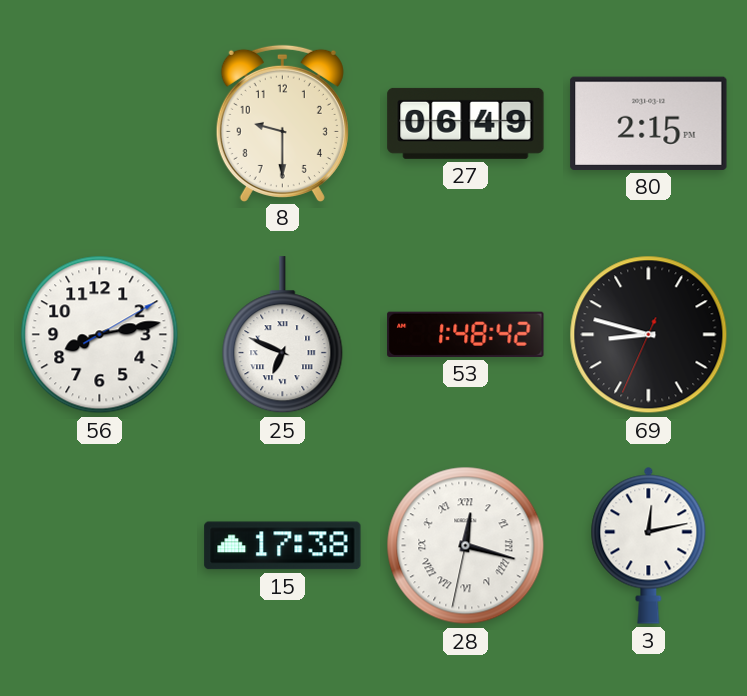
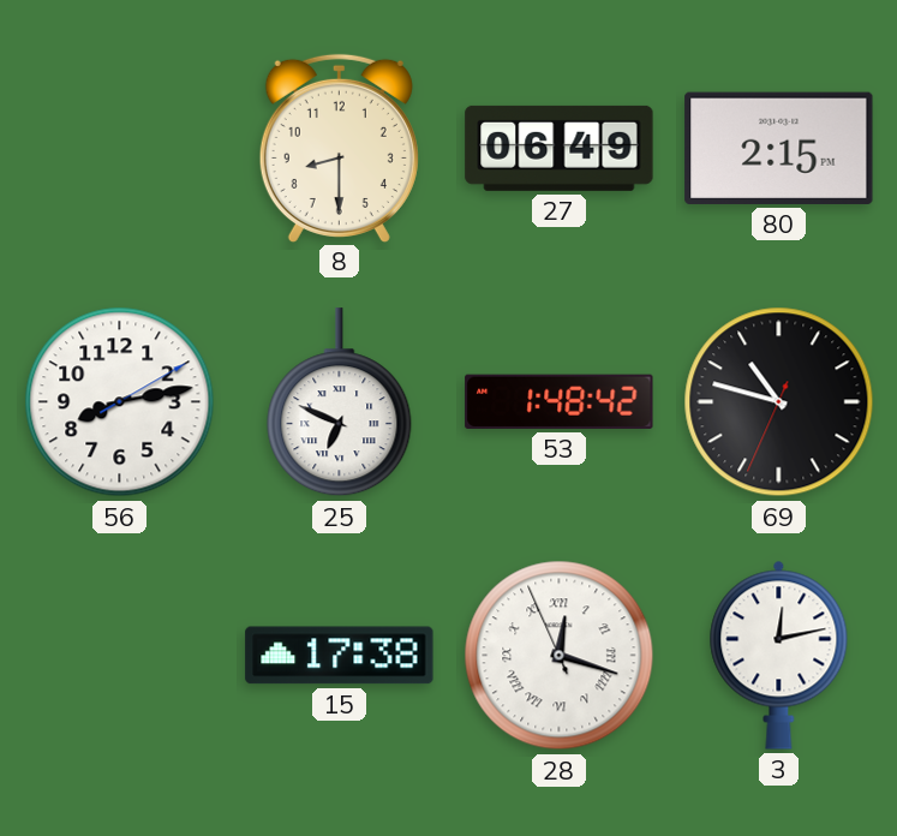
8: 9:30 -> 8:30 (339, 148)
69: 8:47 -> 10:47 (779, 402)
28: 12:17:32 -> 12:17:56 (560, 656)
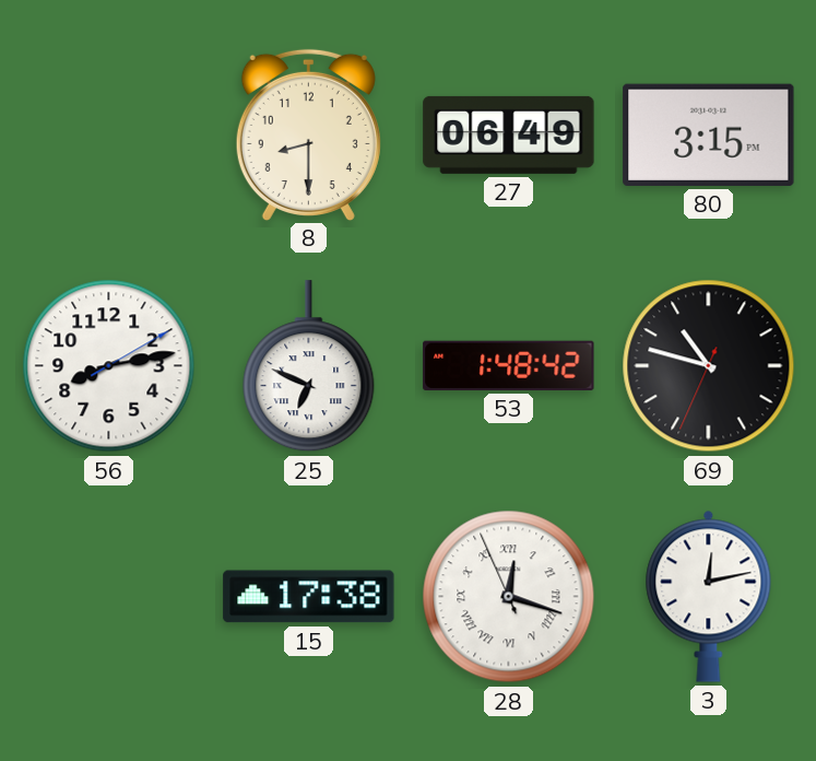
80: 2:15 -> 3:15 (709, 134)
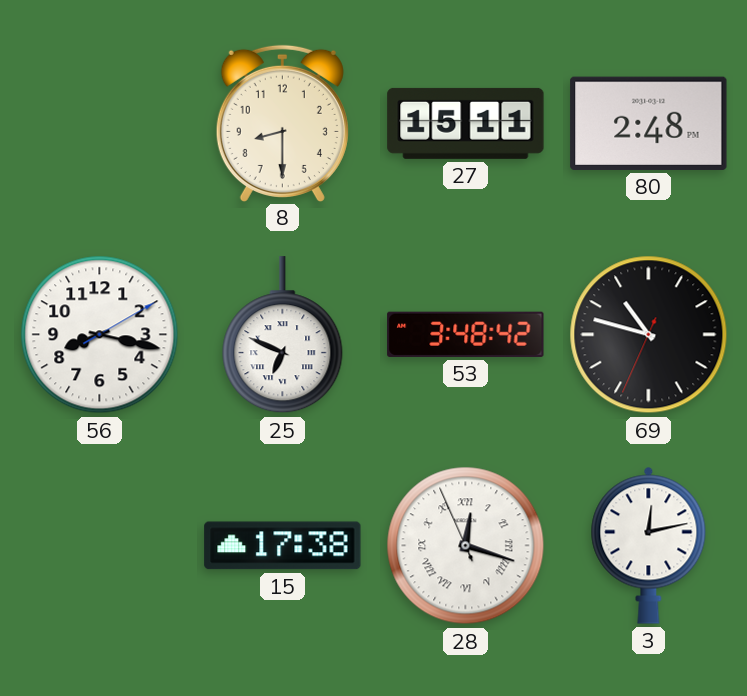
27: 06:49 -> 15:11 (466, 123)
80: 3:15 -> 2:48 (649, 123)
56: 8:13 -> 8:17 (100, 335)
53: 1:48 -> 3:48 (466, 334)
